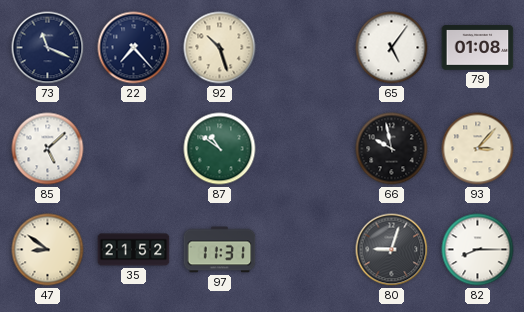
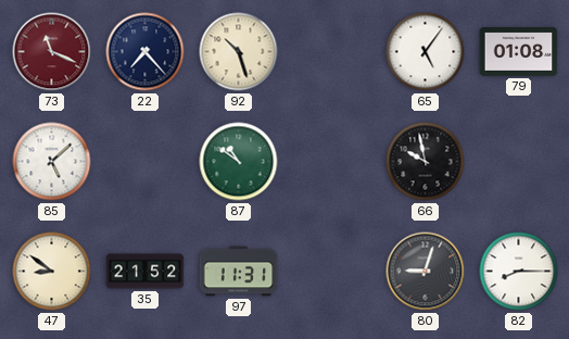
73 dial: navy -> burgundy (52, 52)
93: 3:07 -> none (478, 149)
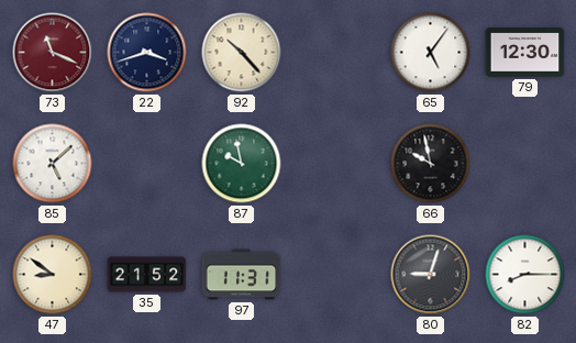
22: 7:23 -> 3:42 (147, 53)
92: 10:27 -> 10:23 (242, 53)
79: 01:08 -> 12:30 (525, 53)
87: 10:51 -> 9:58 (242, 164)
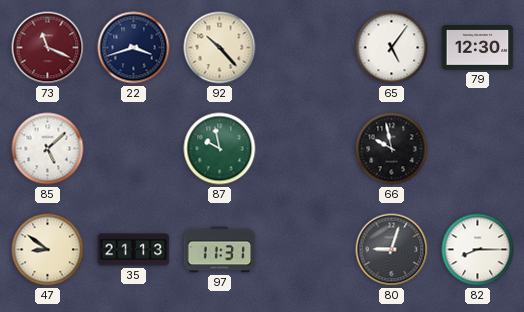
35: 21:52 -> 21:13 (134, 250)
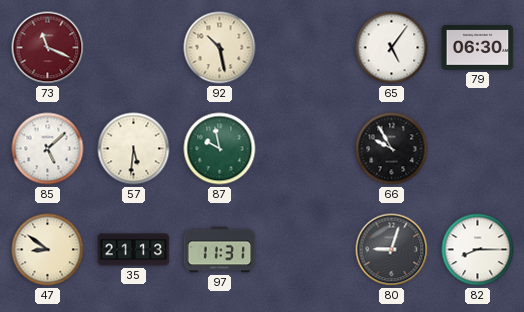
22: 3:42 -> none (134, 48)
92: 10:23 -> 10:28 (220, 48)
79: 12:30 -> 06:30 (478, 48)
57: none -> 5:31 (134, 149)
66: 9:58 -> 9:55 (392, 149)
